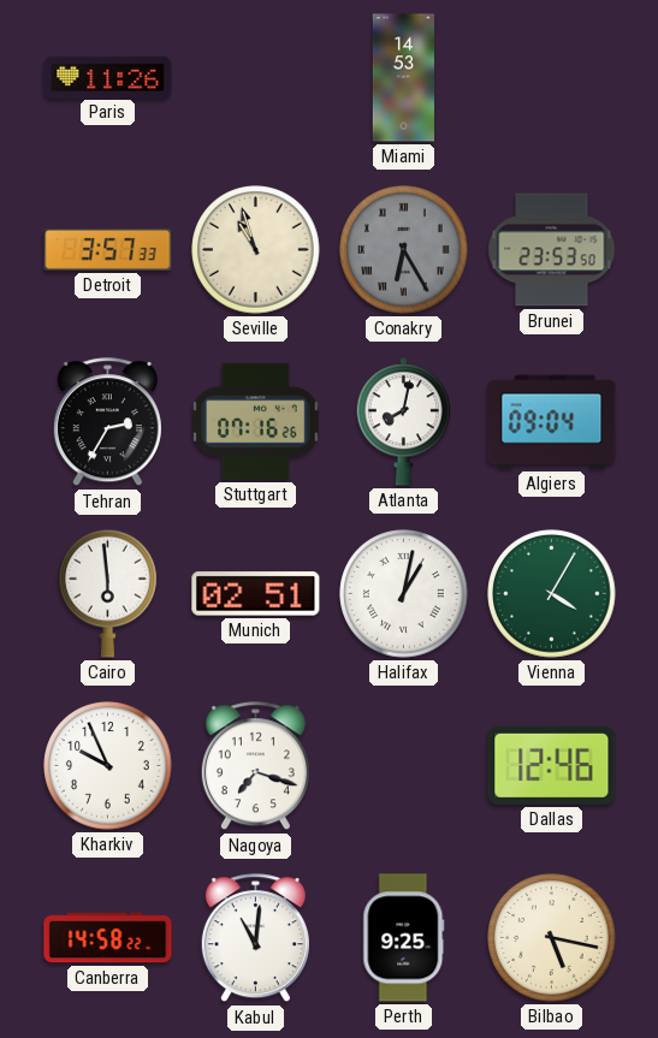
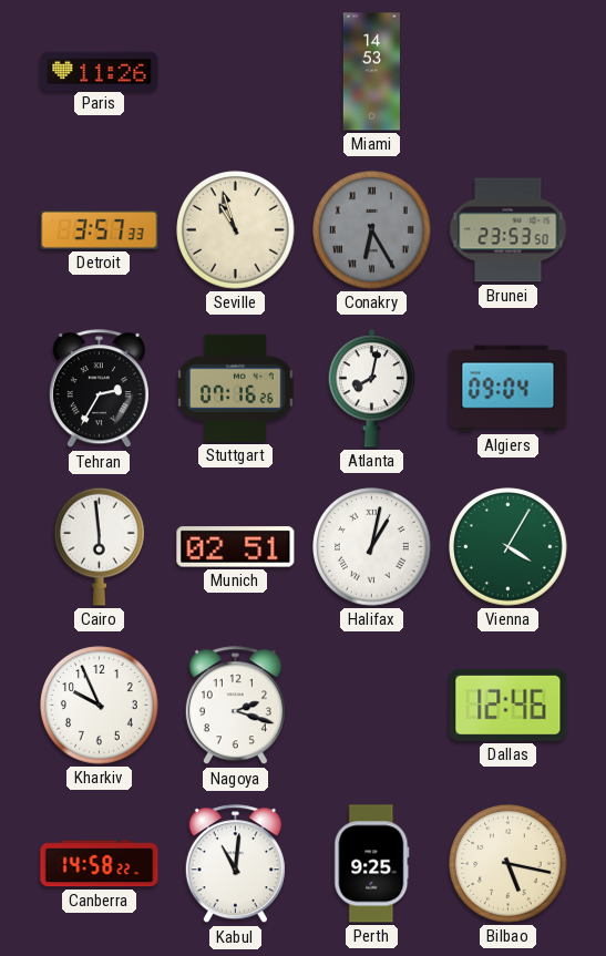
Nagoya: 7:18 -> 2:18 (235, 706)
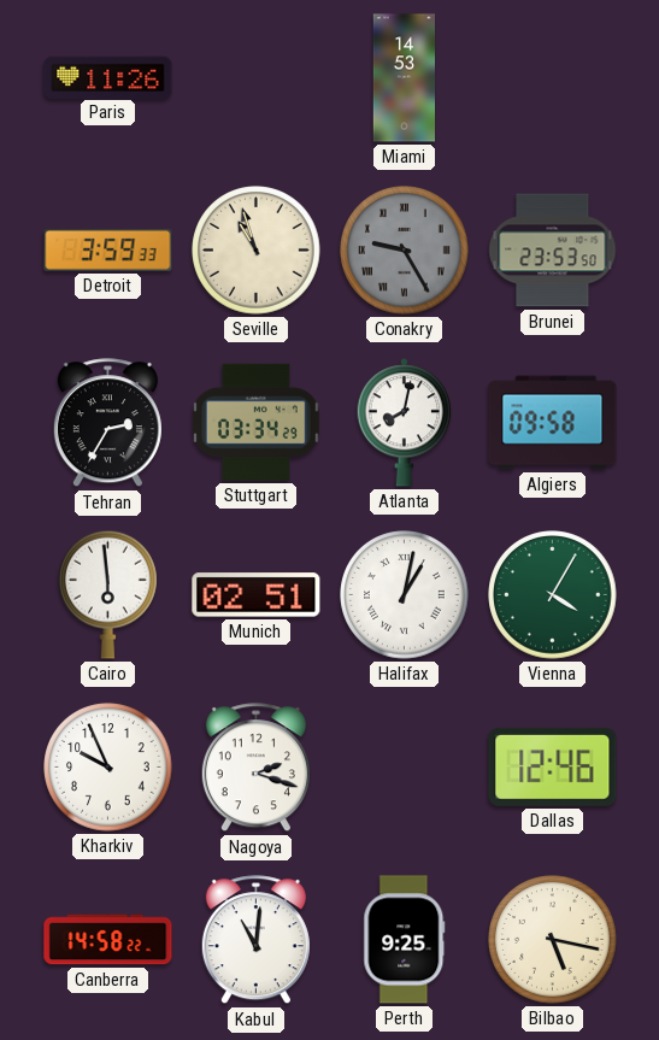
Detroit: 3:57 -> 3:59 (108, 249)
Conakry: 6:25 -> 9:25 (405, 251)
Stuttgart: 07:16 -> 03:34 (257, 422)
Algiers: 09:04 -> 09:58 (553, 423)
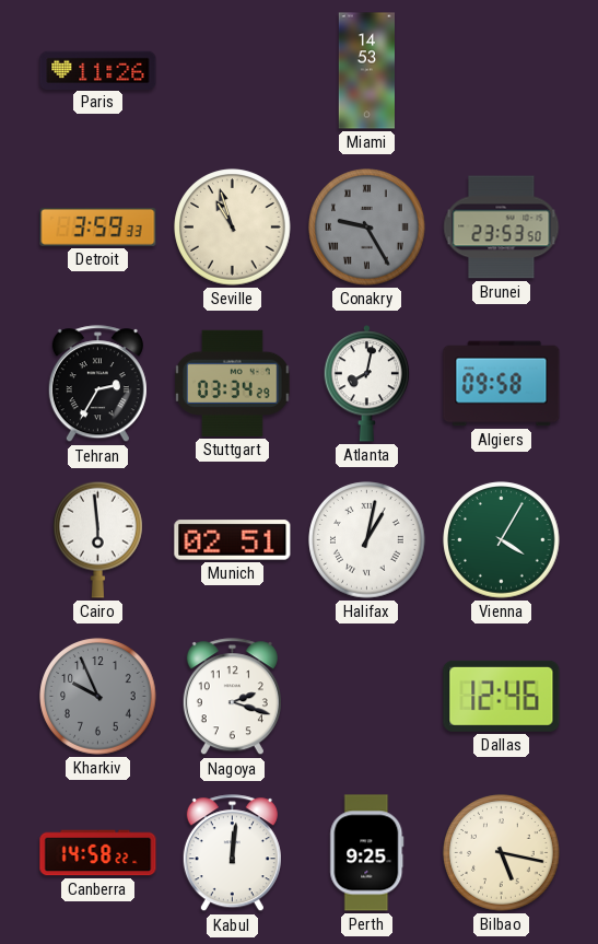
Kharkiv dial: white -> grey (98, 697)
Kabul: 11:01 -> 12:01 (232, 853)
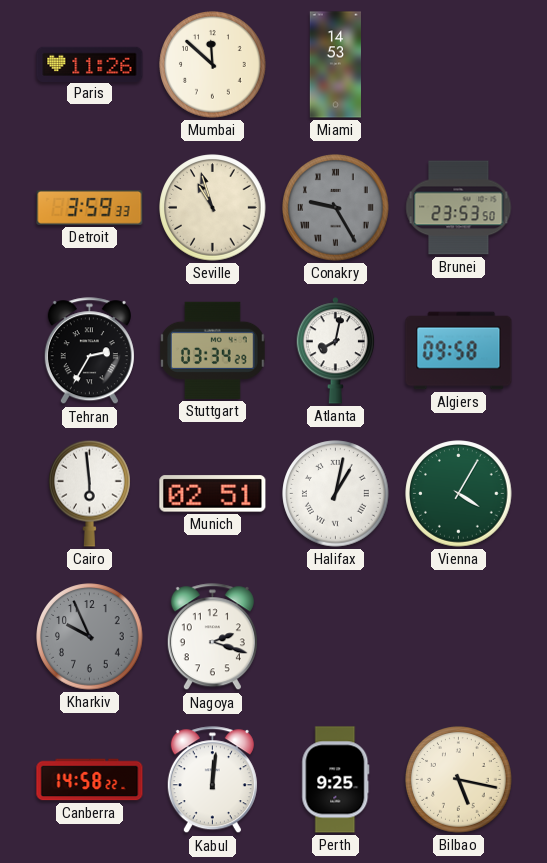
Mumbai: none -> 11:52 (213, 65)
Dallas: 12:46 -> none (502, 696)
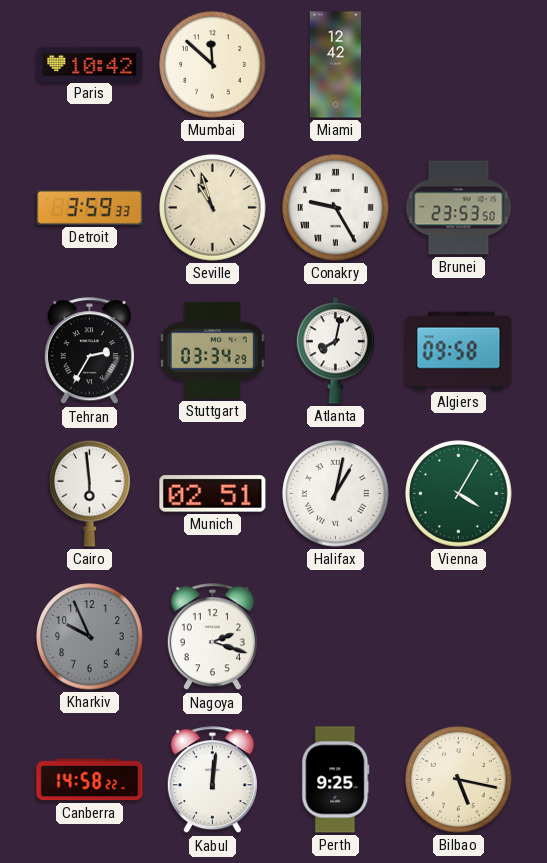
Paris: 11:26 -> 10:42 (90, 64)
Miami: 14:53 -> 12:42 (335, 65)
Conakry dial: grey -> white (336, 208)
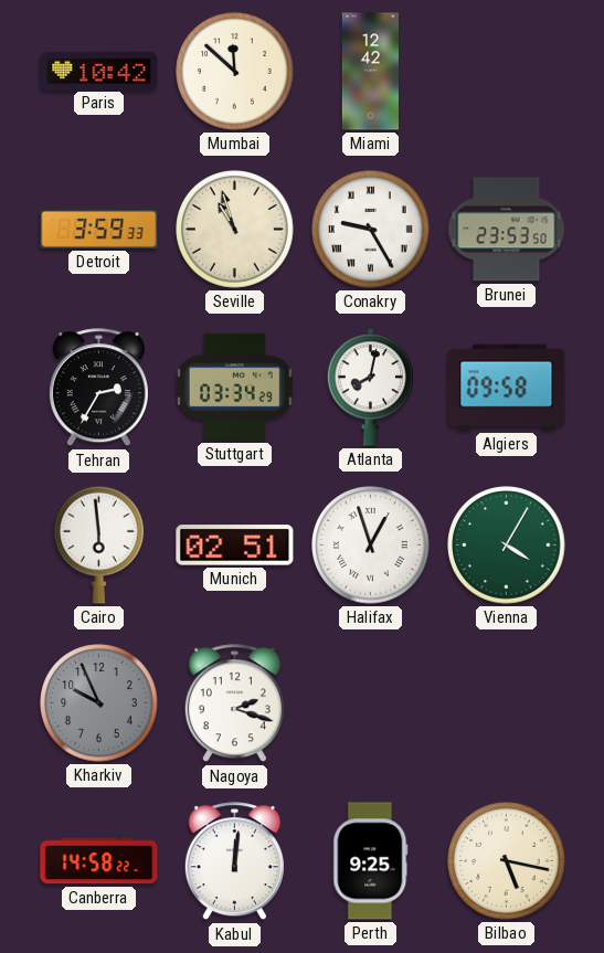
Halifax: 1:02 -> 12:57 (371, 546)
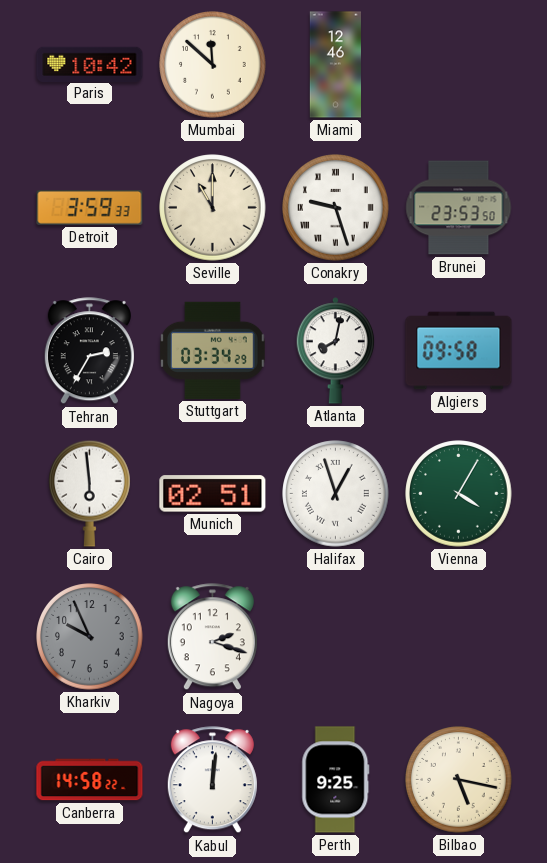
Miami: 12:42 -> 12:46 (335, 65)
Seville: 10:57 -> 11:00 (213, 208)
Conakry: 9:25 -> 9:27 (336, 208)
